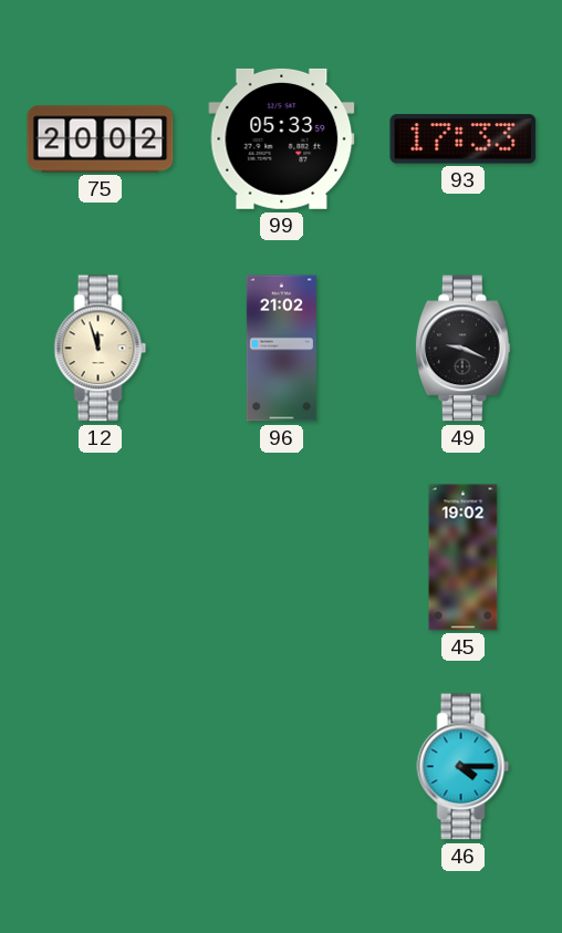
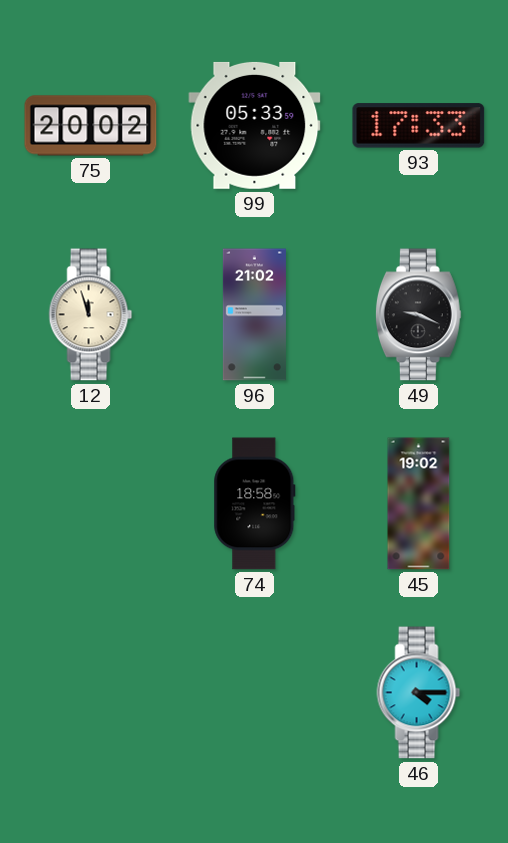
74: none -> 18:58 (255, 504)
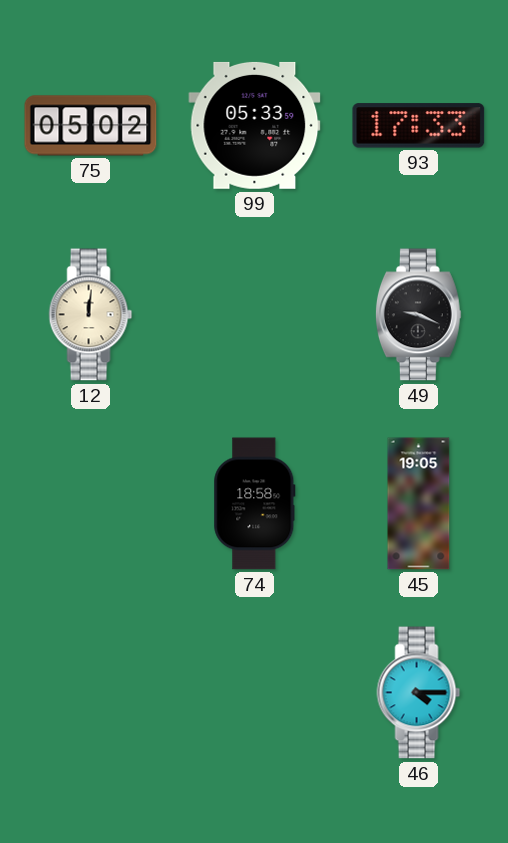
75: 20:02 -> 05:02 (91, 126)
12: 11:57 -> 12:01 (91, 315)
96: 21:02 -> none (254, 315)
45: 19:02 -> 19:05 (419, 504)
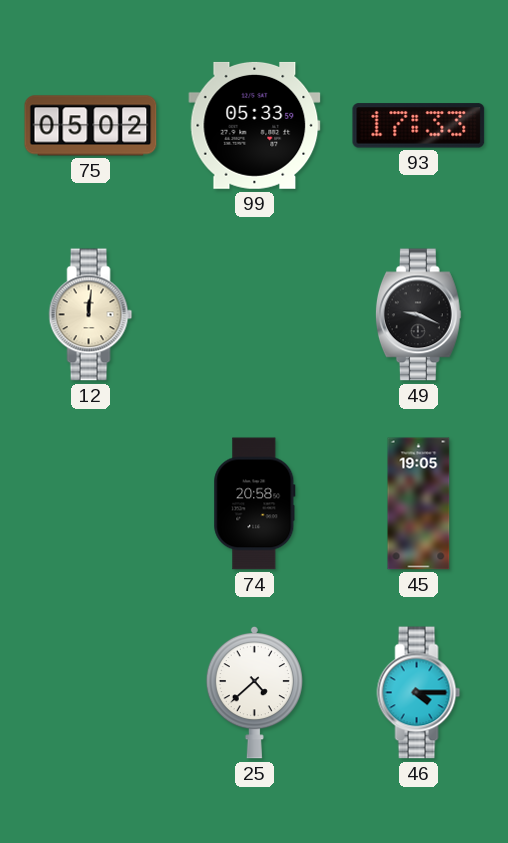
74: 18:58 -> 20:58 (255, 504)
25: none -> 4:38 (254, 692)
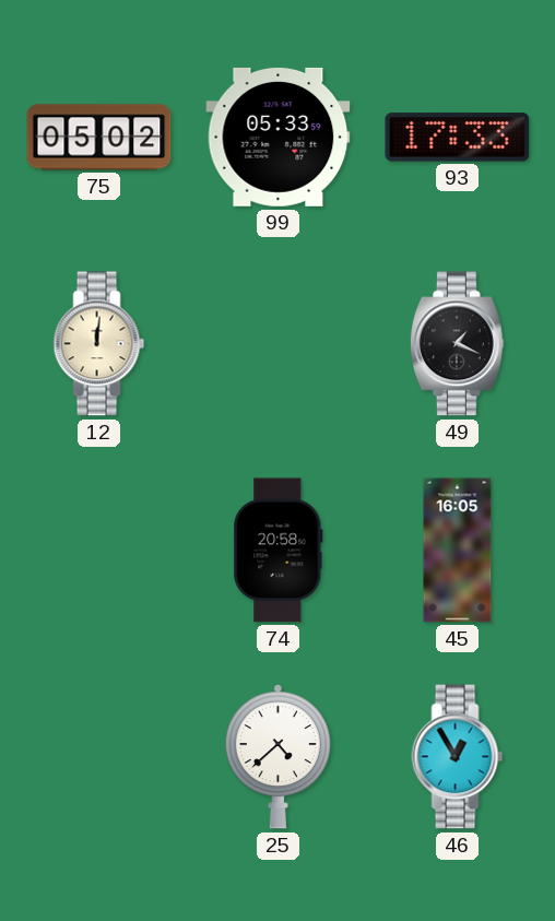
49: 9:19 -> 1:19 (457, 344)
45: 19:05 -> 16:05 (458, 551)
46: 4:15 -> 12:55 (458, 757)
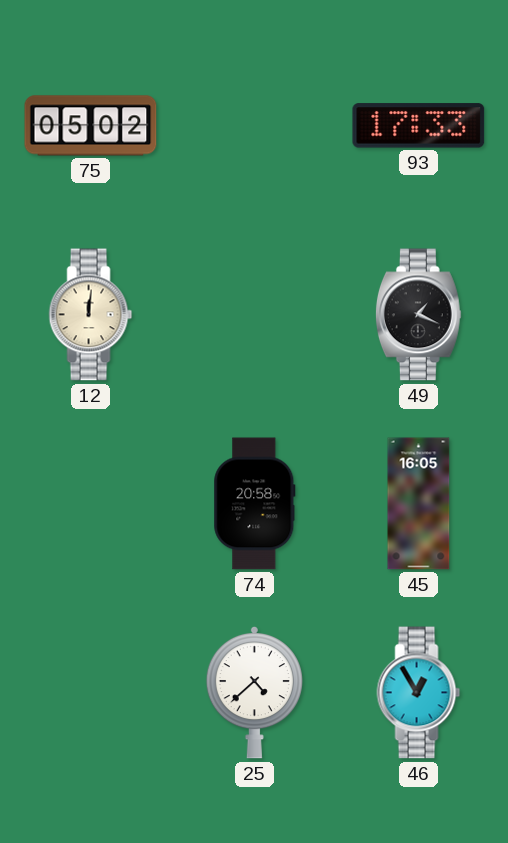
99: 05:33 -> none (279, 137)
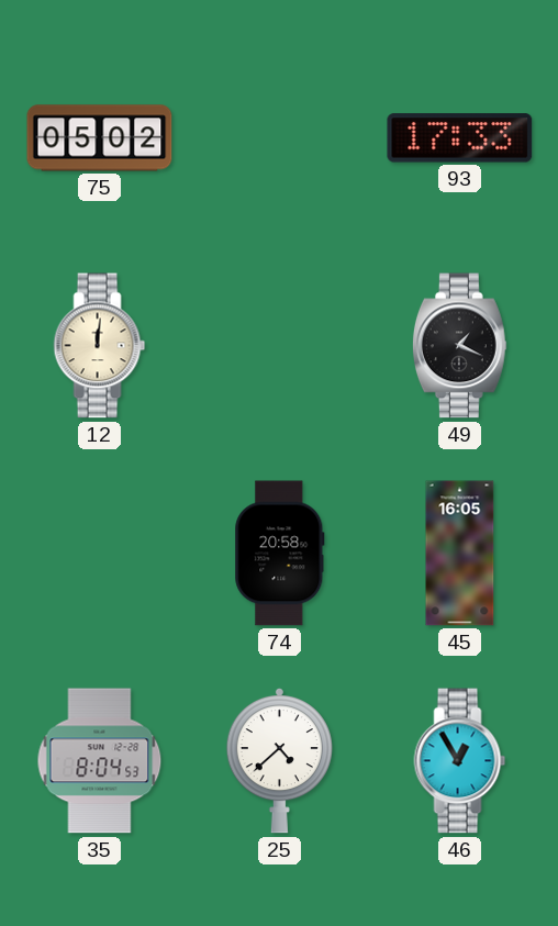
35: none -> 8:04 (100, 761)
